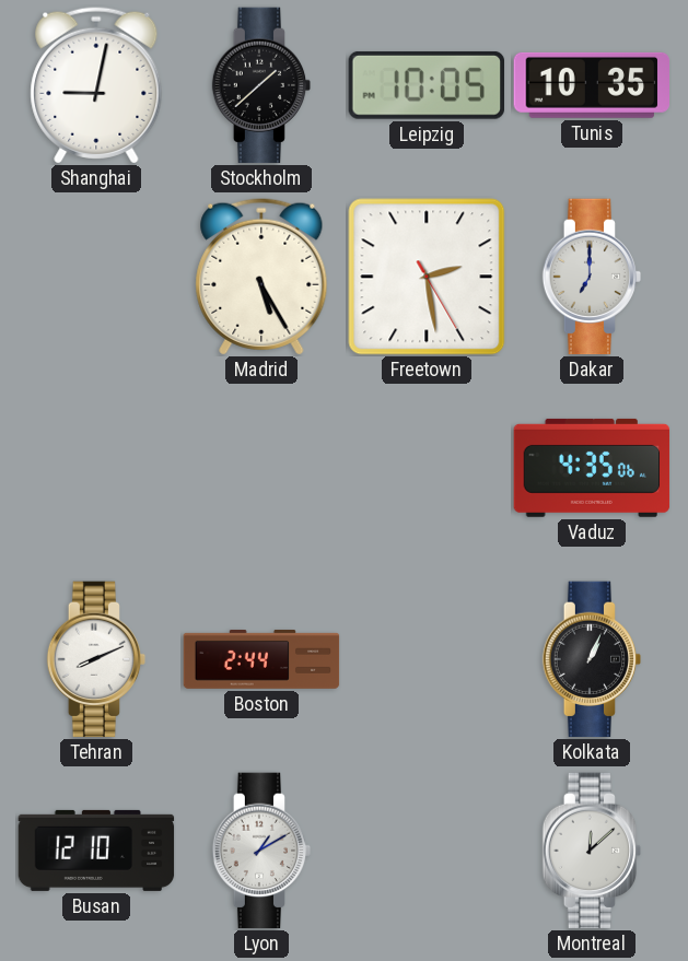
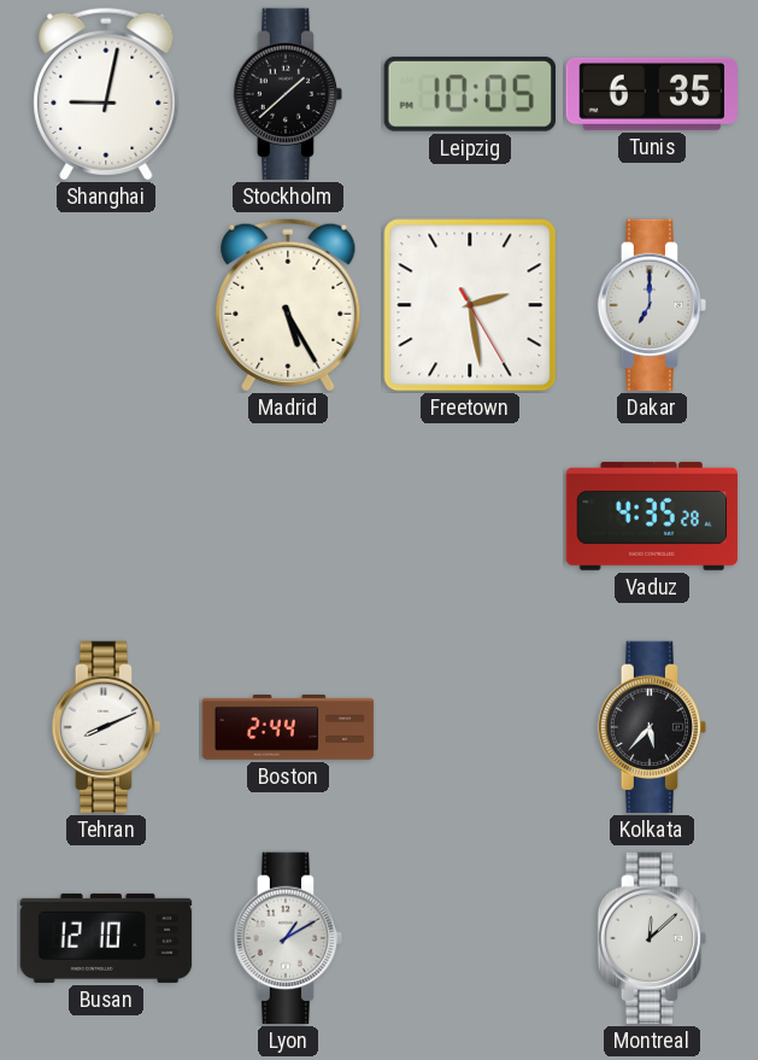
Tunis: 10:35 -> 6:35 (652, 94)
Vaduz: 4:35:06 -> 4:35:28 (652, 516)
Kolkata: 1:04 -> 5:37 (652, 727)
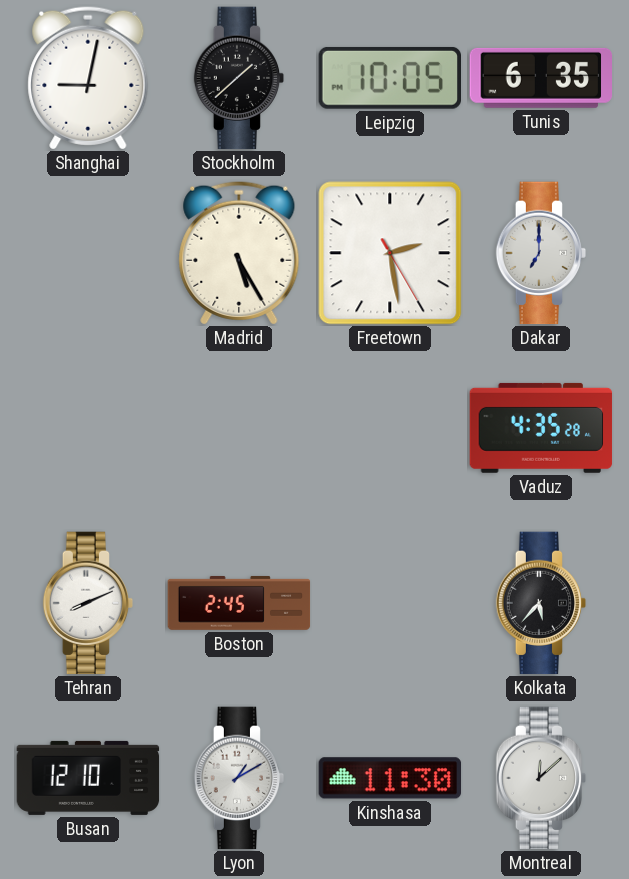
Boston: 2:44 -> 2:45 (239, 603)
Kinshasa: none -> 11:30 (390, 778)
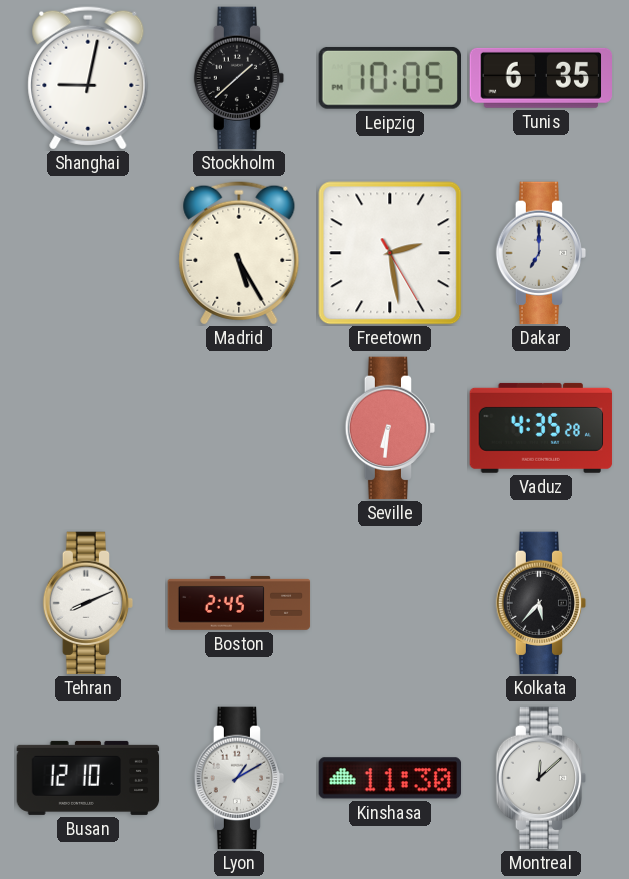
Seville: none -> 6:31 (390, 428)
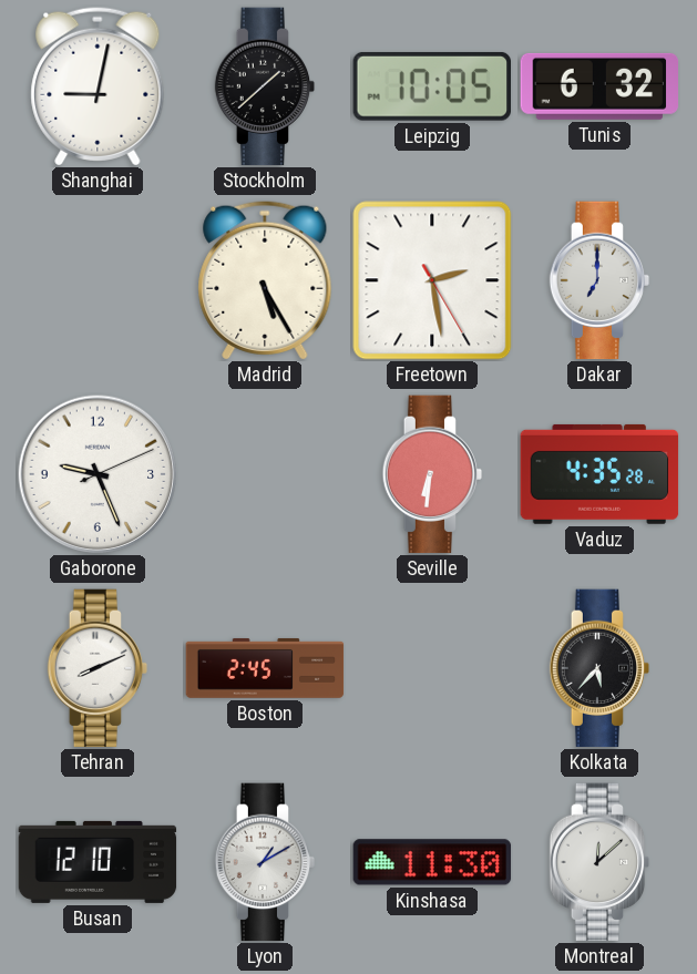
Tunis: 6:35 -> 6:32 (599, 86)
Gaborone: none -> 9:26 (98, 474)
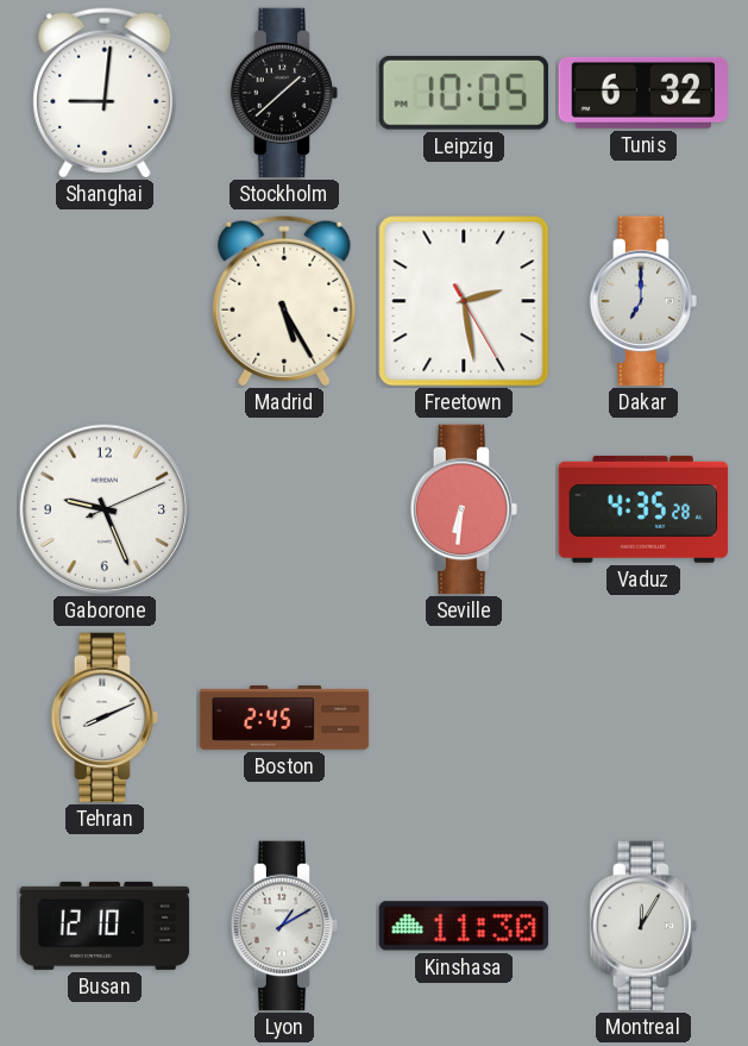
Shanghai: 9:02 -> 9:01 (105, 93)
Kolkata: 5:37 -> none (599, 668)
Montreal: 12:08 -> 12:05 (643, 926)
